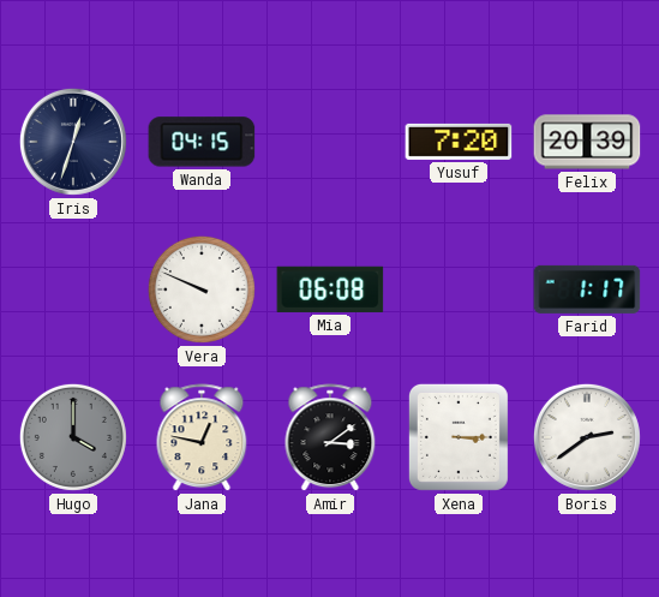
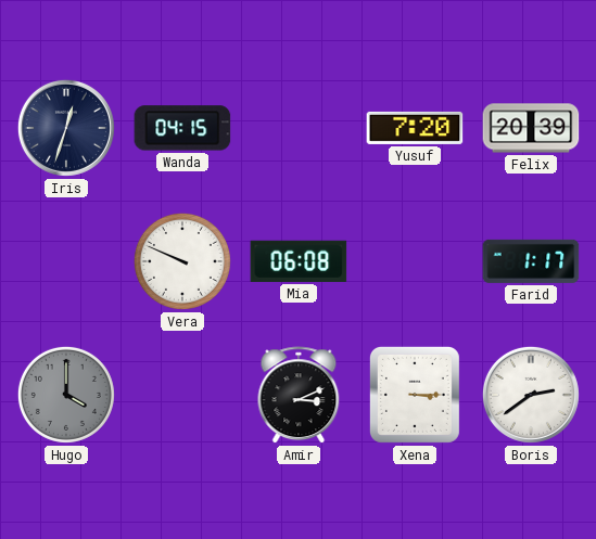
Jana: 12:47 -> none (202, 438)
Amir: 3:09 -> 3:11 (299, 396)
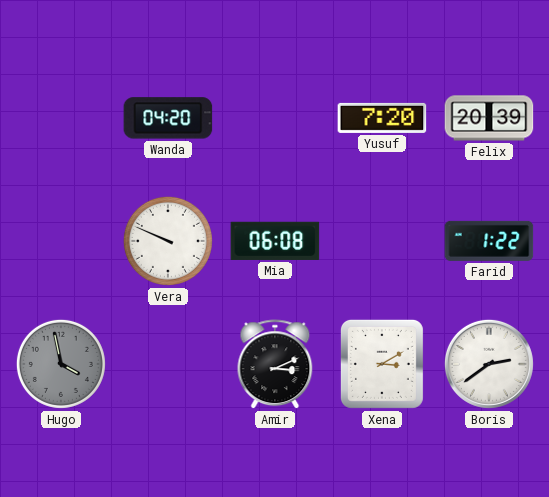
Iris: 12:33 -> none (66, 128)
Wanda: 04:15 -> 04:20 (168, 118)
Farid: 1:17 -> 1:22 (489, 241)
Hugo: 4:00 -> 3:58 (61, 364)
Xena: 3:15 -> 3:10 (382, 364)
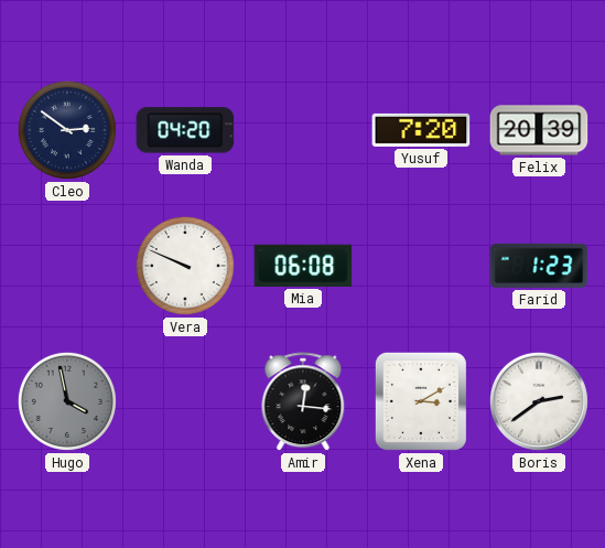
Cleo: none -> 2:51 (67, 130)
Farid: 1:22 -> 1:23 (539, 266)
Amir: 3:11 -> 12:16 (303, 402)
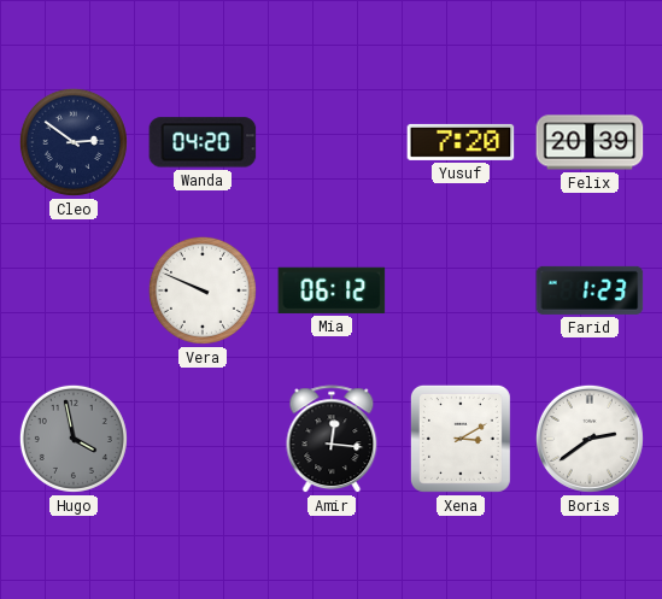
Mia: 06:08 -> 06:12 (332, 290)
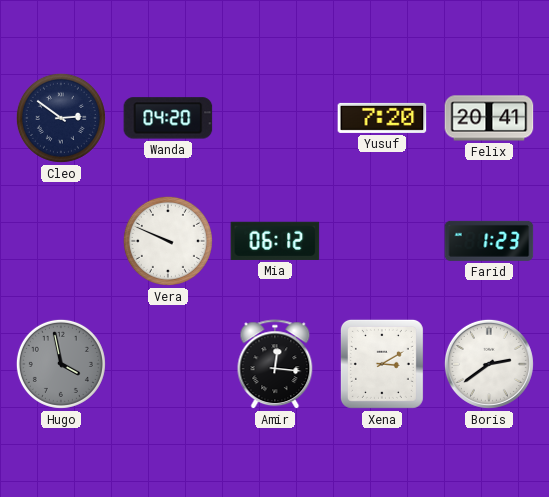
Felix: 20:39 -> 20:41 (489, 118)
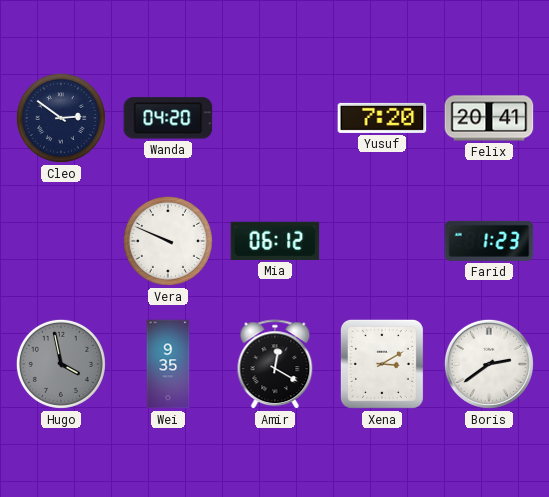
Wei: none -> 9:35 (168, 364)
Amir: 12:16 -> 12:20 (275, 365)
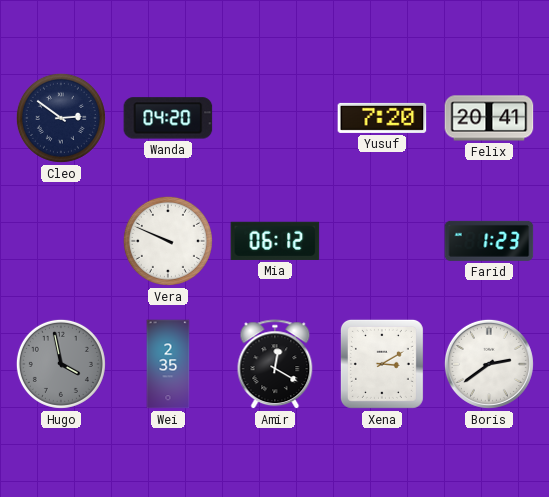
Wei: 9:35 -> 2:35 (168, 364)
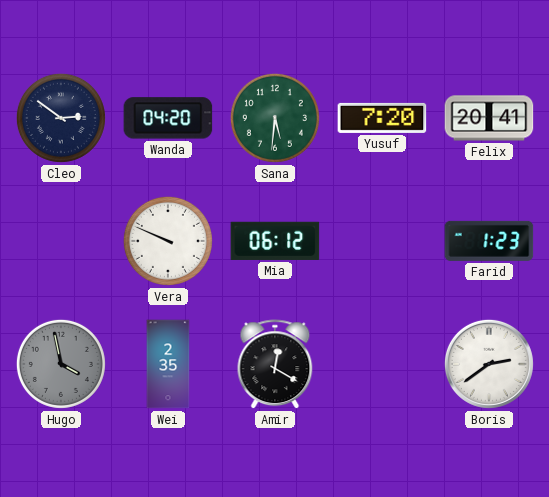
Sana: none -> 5:31 (275, 118)
Xena: 3:10 -> none (382, 364)
